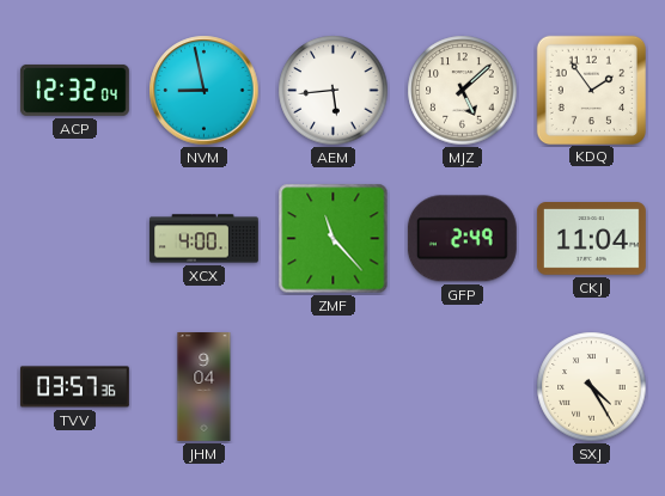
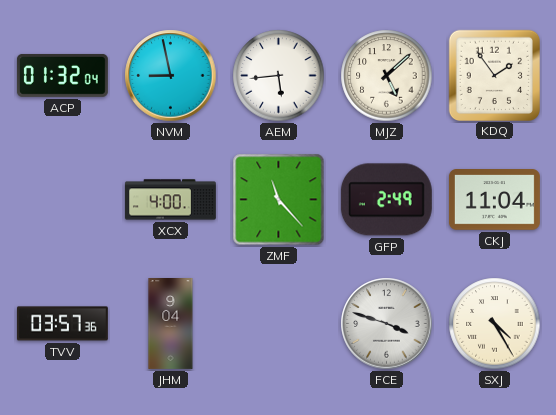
ACP: 12:32 -> 01:32 (62, 75)
FCE: none -> 3:48 (387, 324)
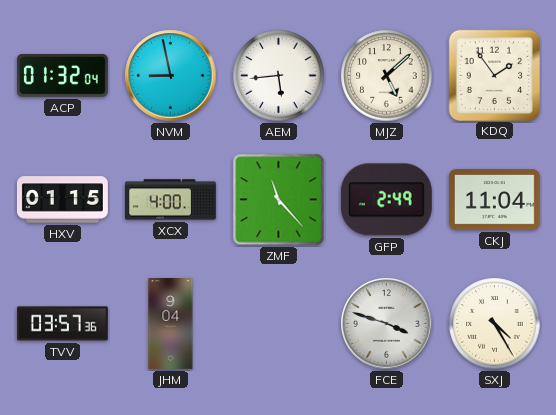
HXV: none -> 01:15 (62, 200)
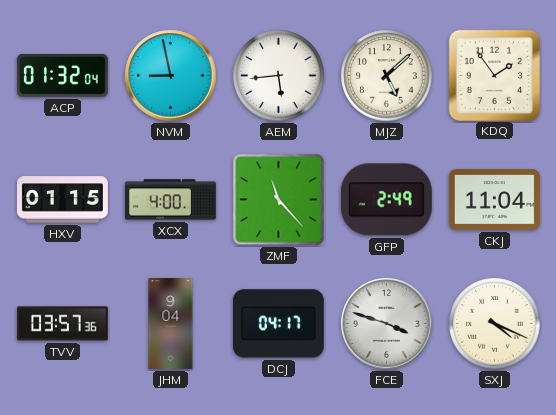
DCJ: none -> 04:17 (278, 324)
SXJ: 4:25 -> 4:19 (495, 324)
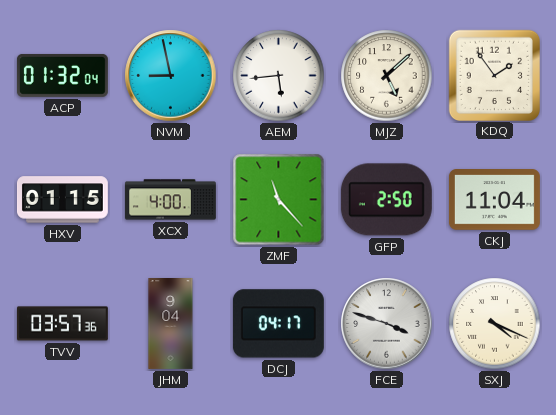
GFP: 2:49 -> 2:50 (386, 200)
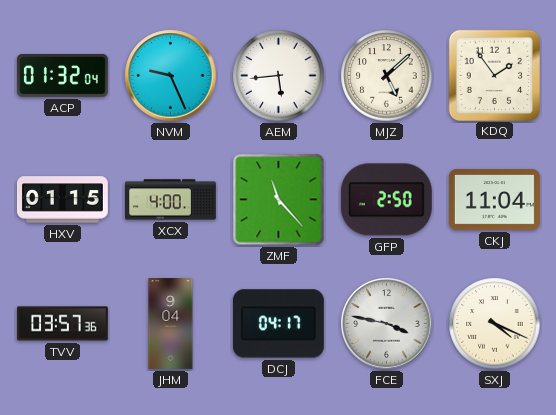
NVM: 8:58 -> 9:26 (171, 76)
FCE: 3:48 -> 3:47 (387, 324)
